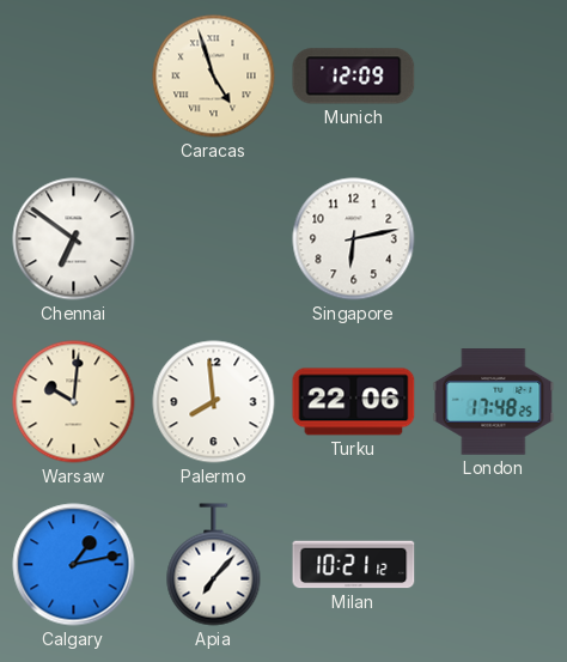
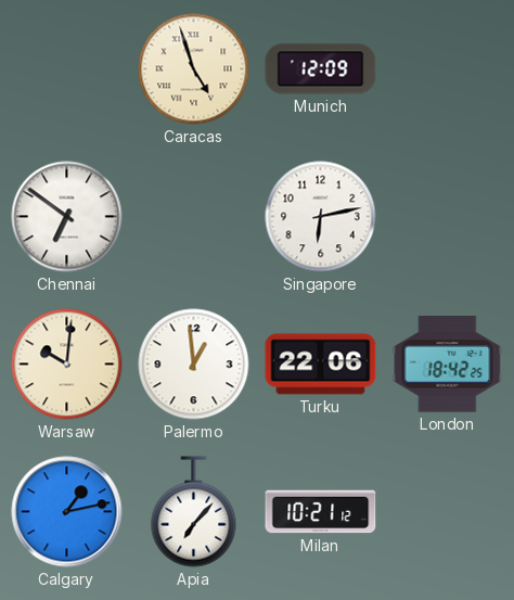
Palermo: 7:59 -> 12:59 (194, 365)
London: 17:48 -> 18:42 (448, 365)
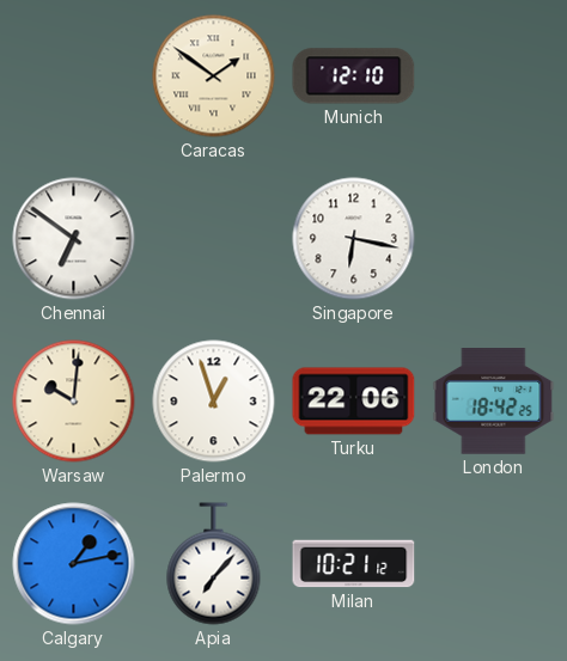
Caracas: 4:57 -> 1:51 (214, 76)
Munich: 12:09 -> 12:10 (354, 76)
Singapore: 6:13 -> 6:17 (354, 239)
Palermo: 12:59 -> 12:57 (214, 402)
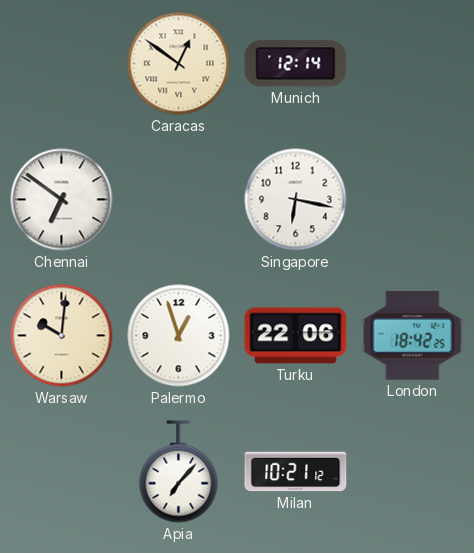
Caracas: 1:51 -> 12:51 (179, 64)
Munich: 12:10 -> 12:14 (296, 64)
Calgary: 1:13 -> none (74, 564)
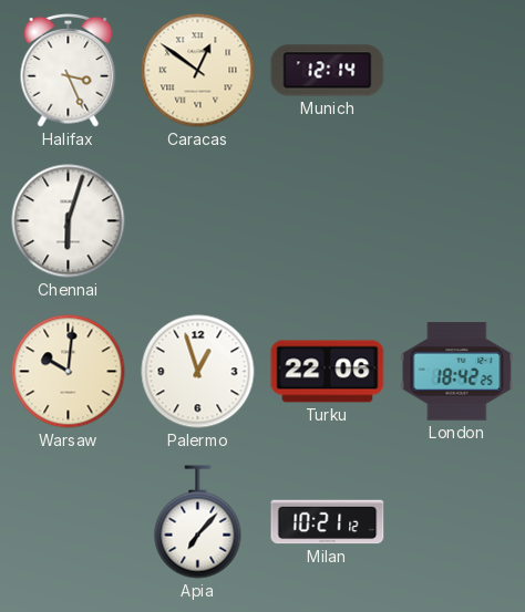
Halifax: none -> 3:26 (69, 71)
Chennai: 6:51 -> 6:03 (69, 221)
Singapore: 6:17 -> none (296, 200)
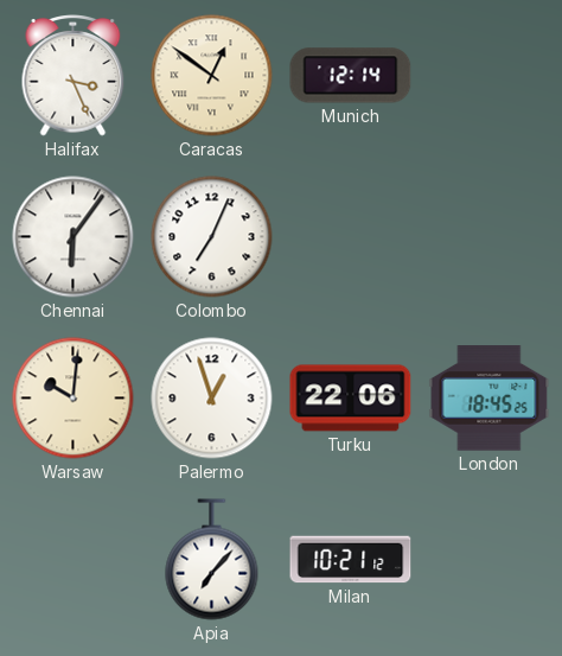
Chennai: 6:03 -> 6:06 (74, 237)
Colombo: none -> 7:04 (212, 237)
London: 18:42 -> 18:45 (490, 399)
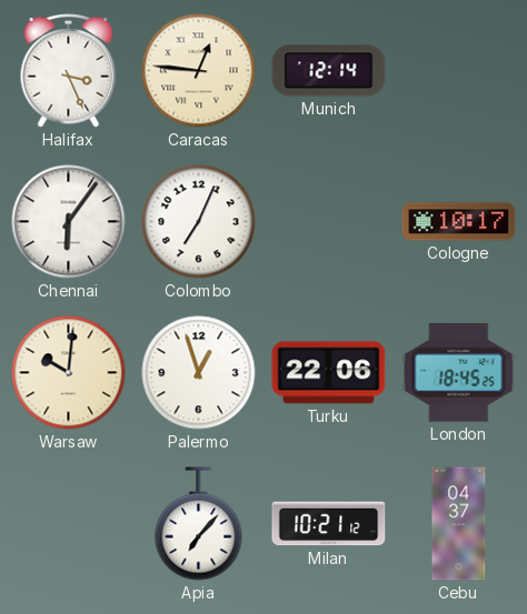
Caracas: 12:51 -> 12:46 (199, 71)
Cologne: none -> 10:17 (459, 222)
Cebu: none -> 04:37 (459, 524)
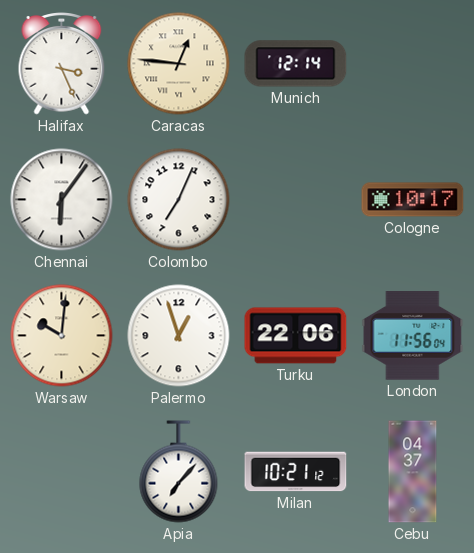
London: 18:45 -> 11:56 (413, 336)
